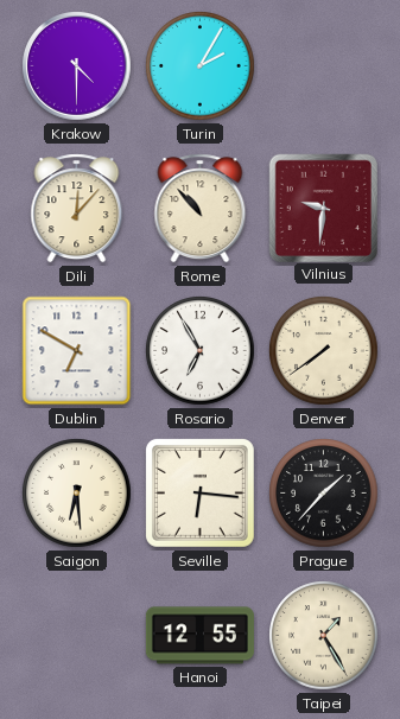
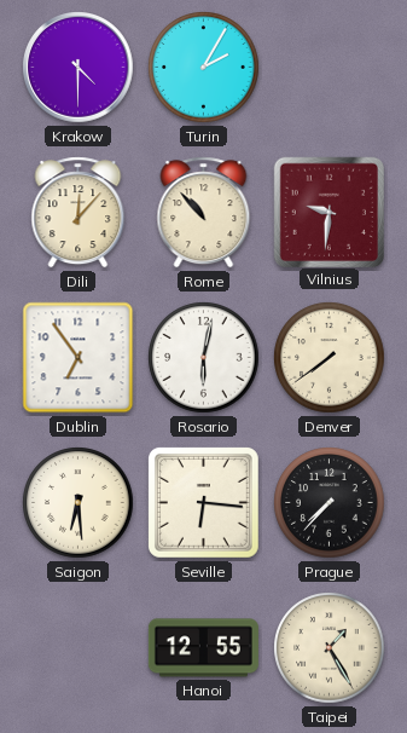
Dublin: 6:50 -> 6:54 (79, 358)
Rosario: 6:55 -> 6:02 (204, 358)
Prague: 1:37 -> 7:37 (330, 503)
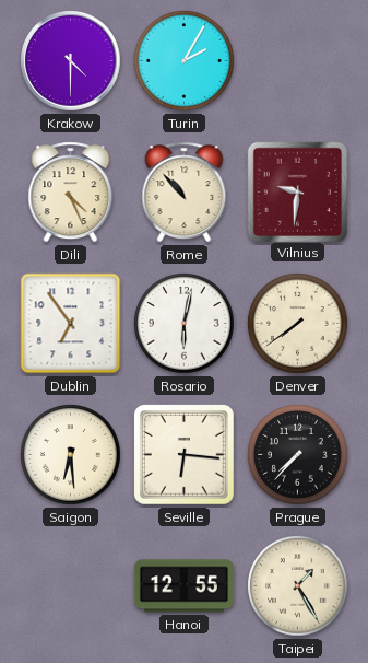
Dili: 12:07 -> 4:26 (71, 193)
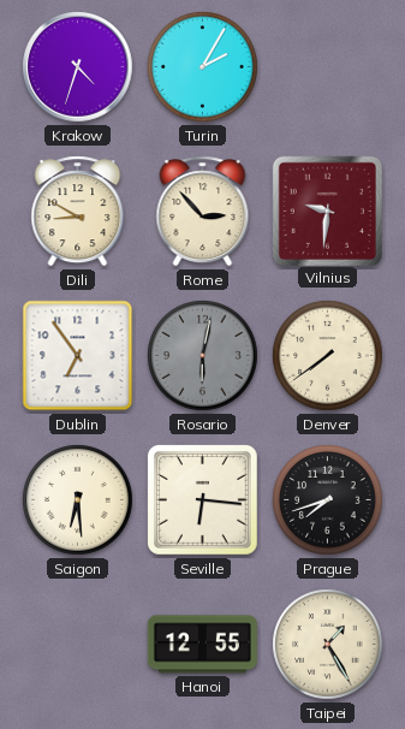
Krakow: 4:30 -> 4:33 (78, 67)
Dili: 4:26 -> 8:50 (78, 212)
Rome: 10:53 -> 2:53 (203, 212)
Rosario dial: white -> grey (203, 356)
Prague: 7:37 -> 7:42 (328, 500)
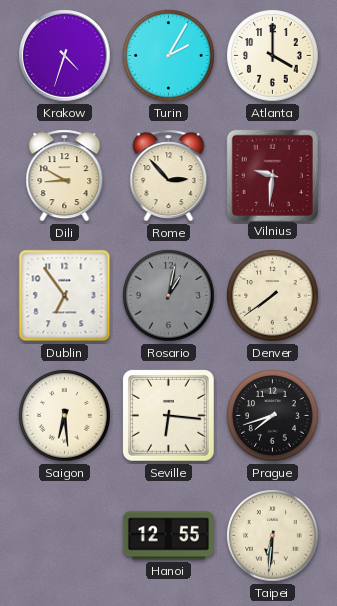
Atlanta: none -> 4:00 (273, 56)
Rosario: 6:02 -> 1:02 (169, 296)
Taipei: 1:25 -> 6:31 (273, 536)
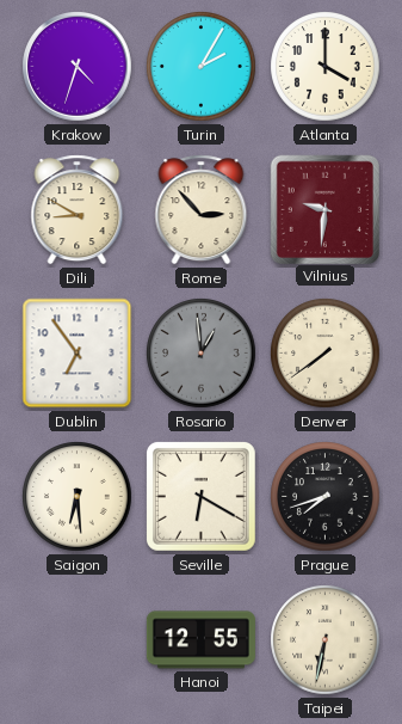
Rosario: 1:02 -> 12:59 (202, 354)
Seville: 6:16 -> 6:20 (200, 496)
Taipei: 6:31 -> 6:32 (326, 640)
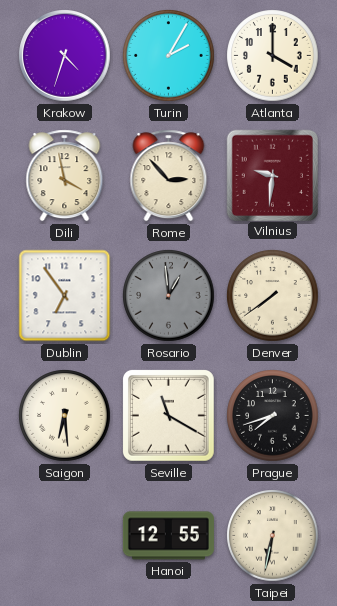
Dili: 8:50 -> 3:58 (65, 176)
Seville: 6:20 -> 11:20 (168, 415)
